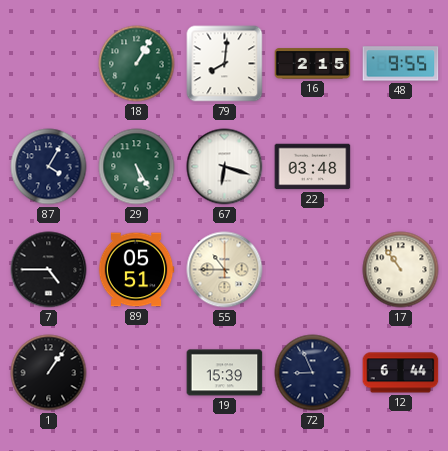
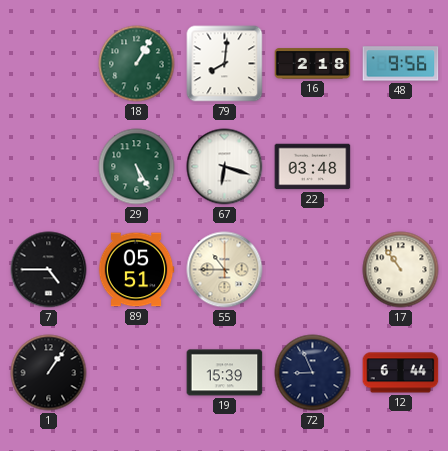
16: 2:15 -> 2:18 (313, 64)
48: 9:55 -> 9:56 (401, 64)
87: 4:05 -> none (49, 167)
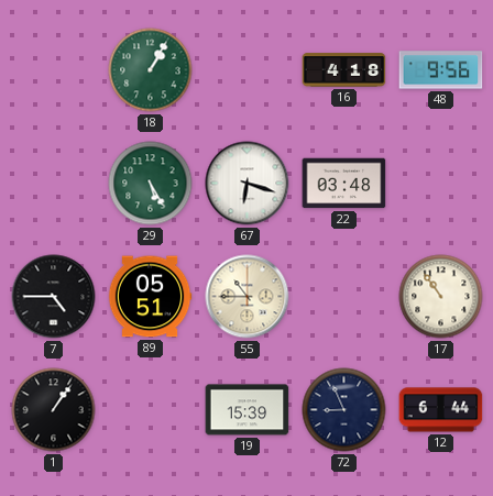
79: 8:01 -> none (225, 64)
16: 2:18 -> 4:18 (344, 70)
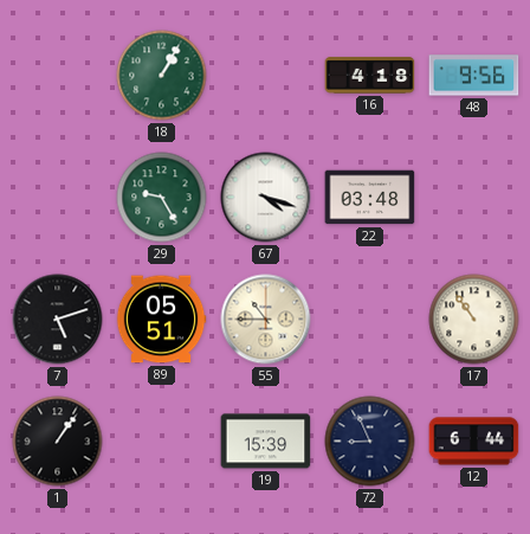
29: 5:25 -> 9:25 (162, 198)
67: 6:18 -> 4:18 (266, 198)
7: 4:45 -> 5:12 (58, 320)
